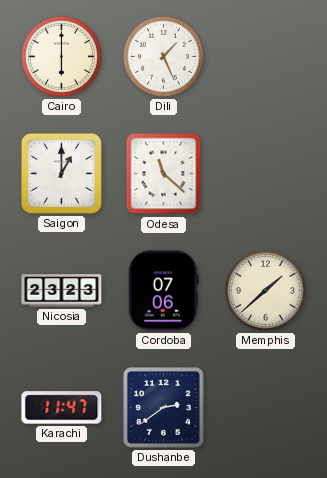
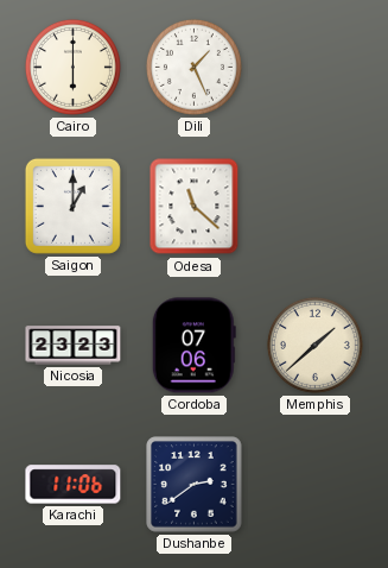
Karachi: 11:47 -> 11:06 (74, 485)
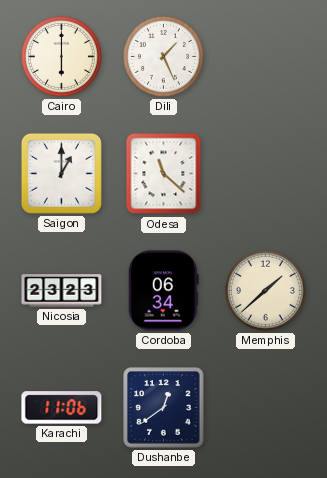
Cordoba: 07:06 -> 06:34 (163, 291)
Dushanbe: 2:39 -> 12:39 (164, 408)
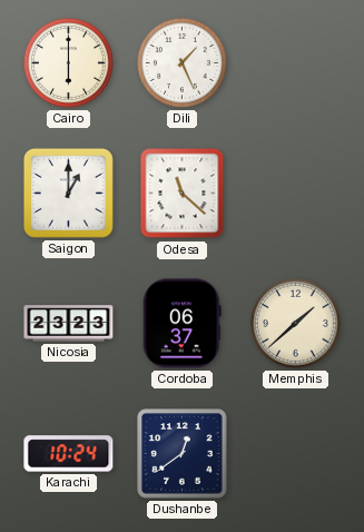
Cordoba: 06:34 -> 06:37 (181, 324)
Karachi: 11:06 -> 10:24 (69, 454)
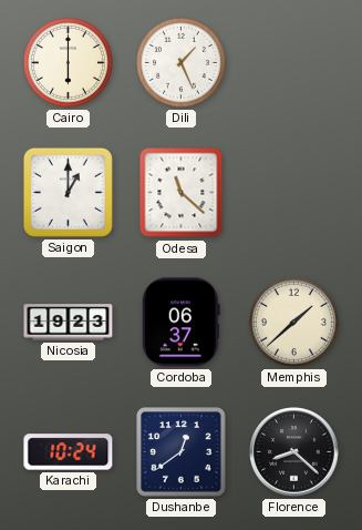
Nicosia: 23:23 -> 19:23 (69, 323)
Florence: none -> 8:22 (294, 452)
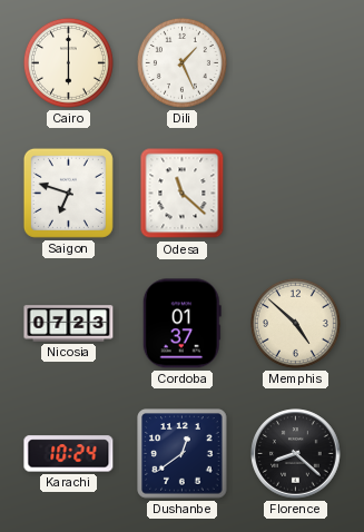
Saigon: 1:00 -> 6:48 (68, 193)
Nicosia: 19:23 -> 07:23 (69, 324)
Cordoba: 06:37 -> 01:37 (181, 324)
Memphis: 1:38 -> 4:52 (295, 323)
